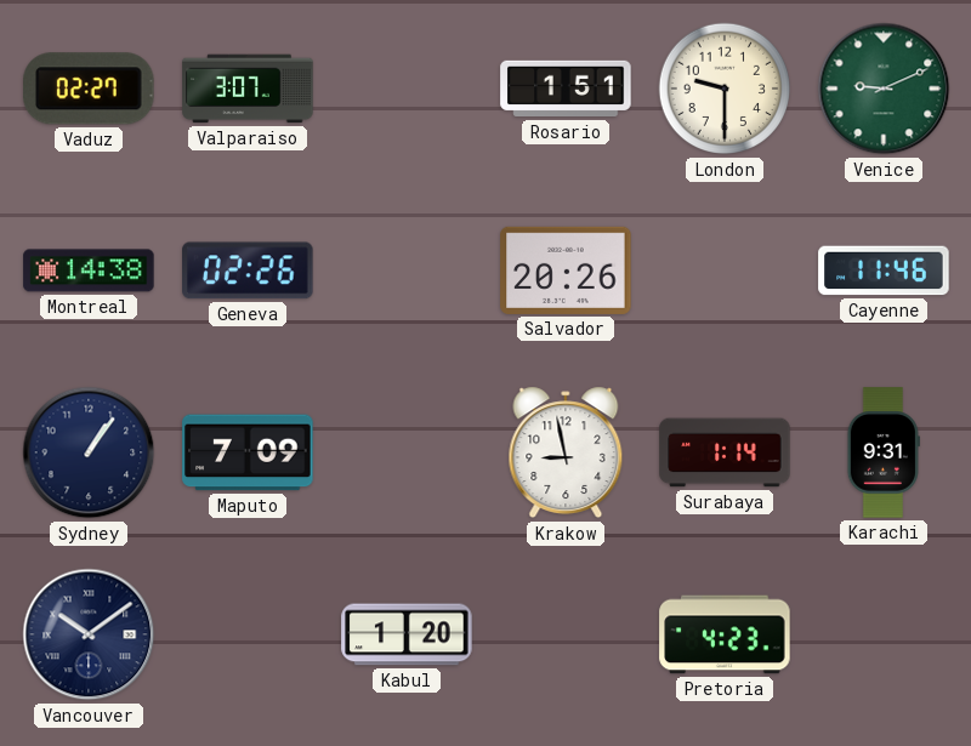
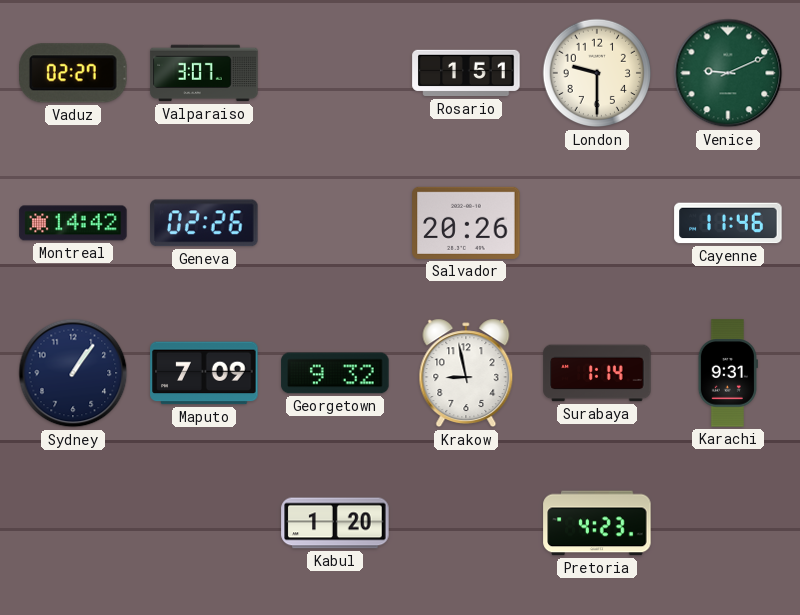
Montreal: 14:38 -> 14:42 (73, 223)
Georgetown: none -> 9:32 (335, 373)
Vancouver: 10:09 -> none (89, 634)
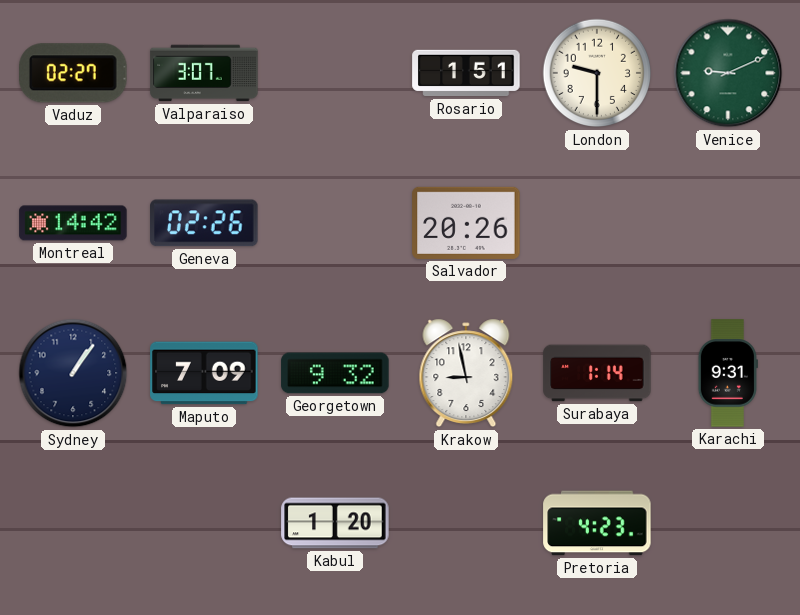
Cayenne: 11:46 -> none (728, 223)
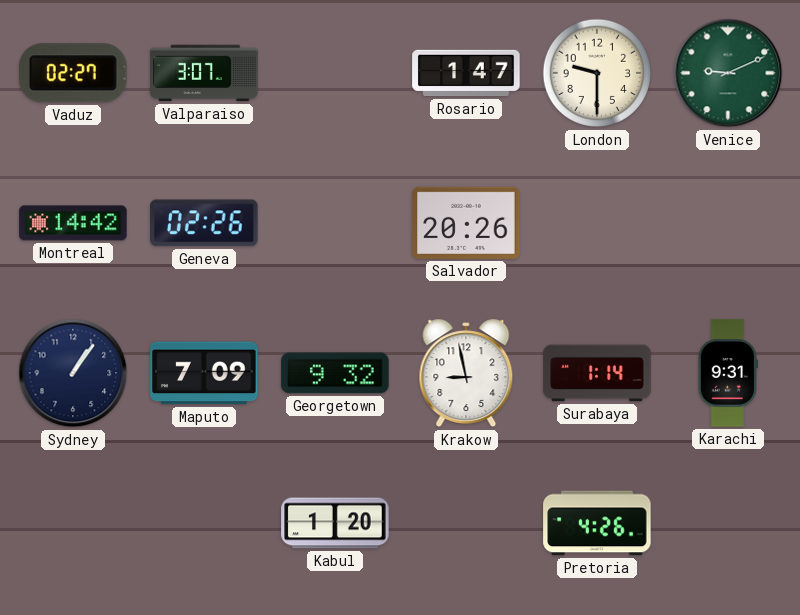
Rosario: 1:51 -> 1:47 (466, 73)
Pretoria: 4:23 -> 4:26 (597, 523)
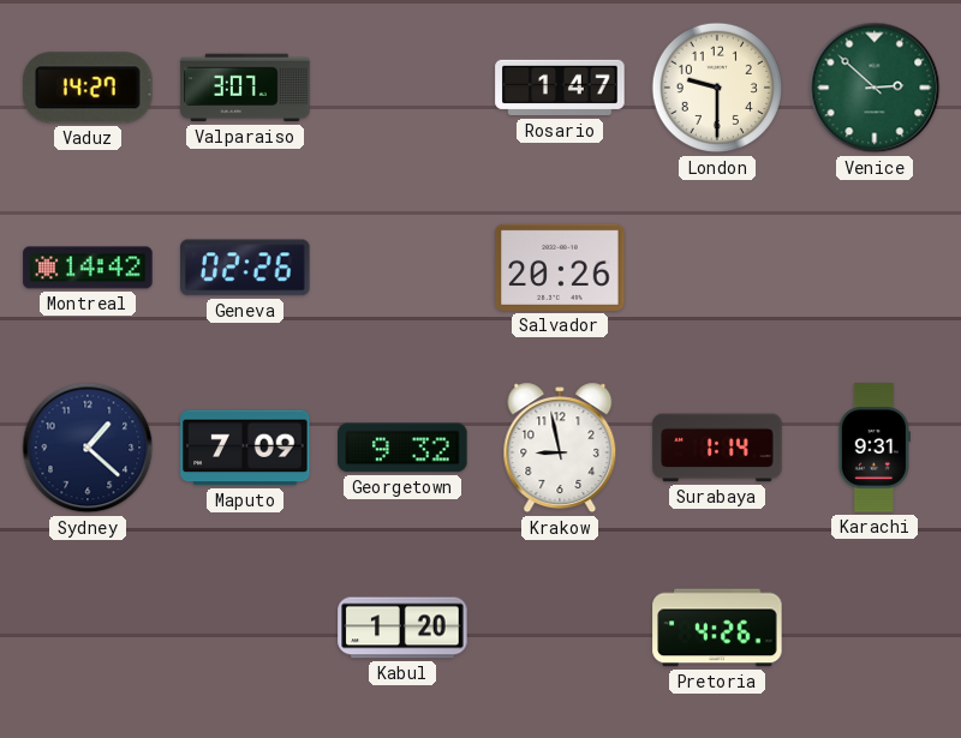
Vaduz: 02:27 -> 14:27 (89, 88)
Venice: 9:11 -> 2:52 (875, 88)
Sydney: 1:06 -> 1:22 (88, 448)
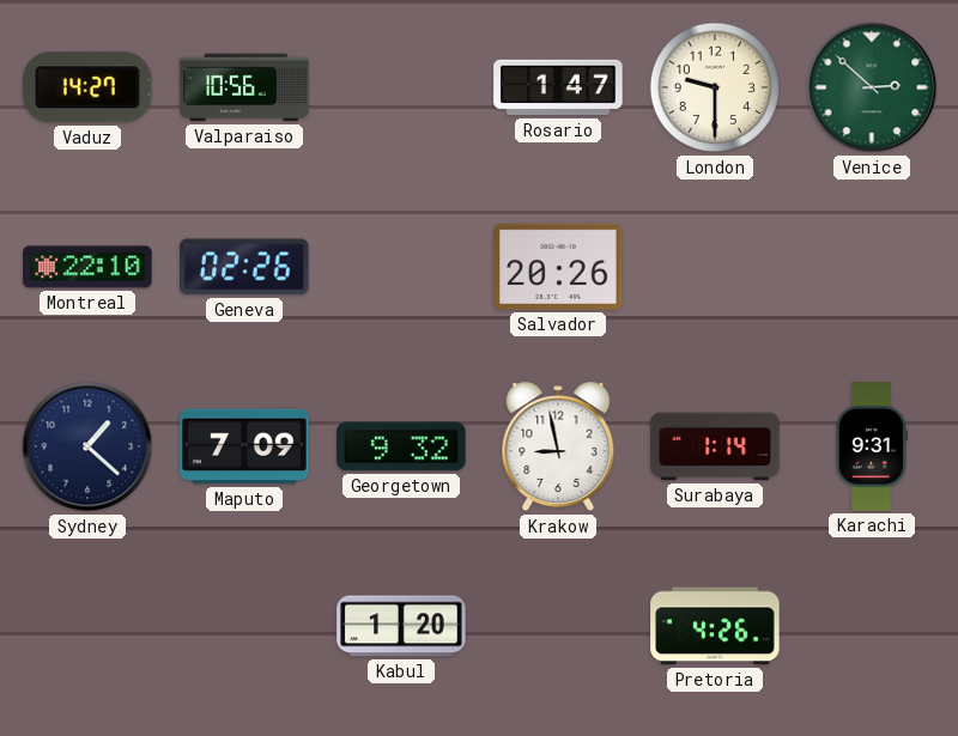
Valparaiso: 3:07 -> 10:56 (244, 87)
Montreal: 14:42 -> 22:10 (87, 267)
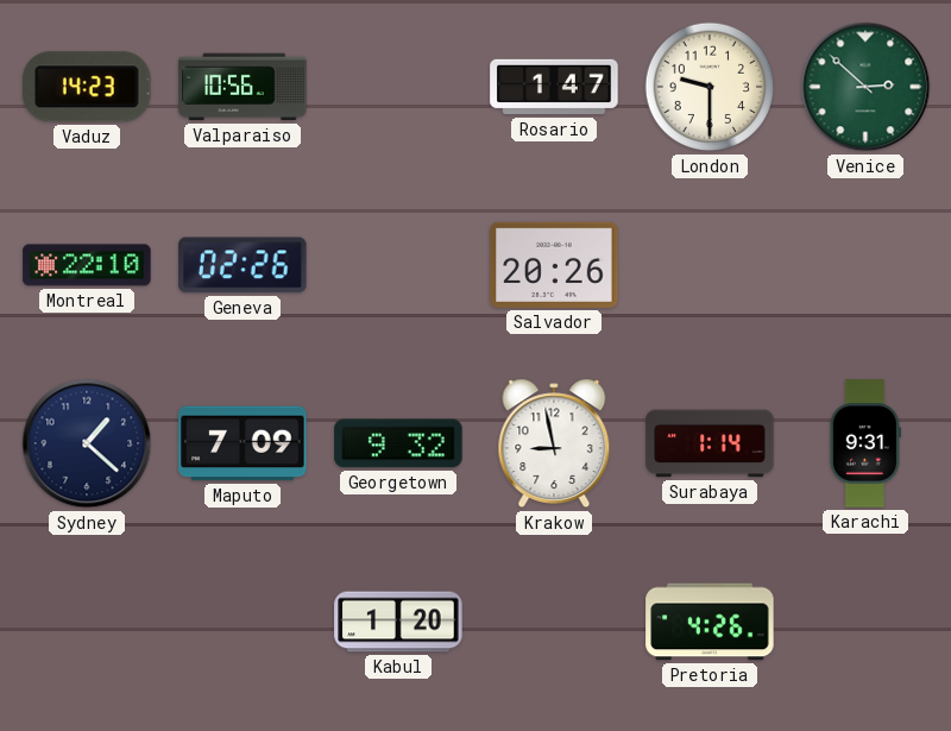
Vaduz: 14:27 -> 14:23 (88, 87)
